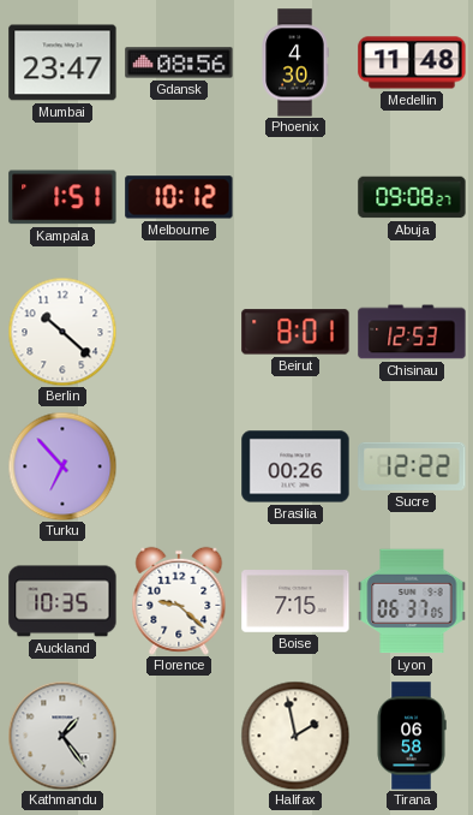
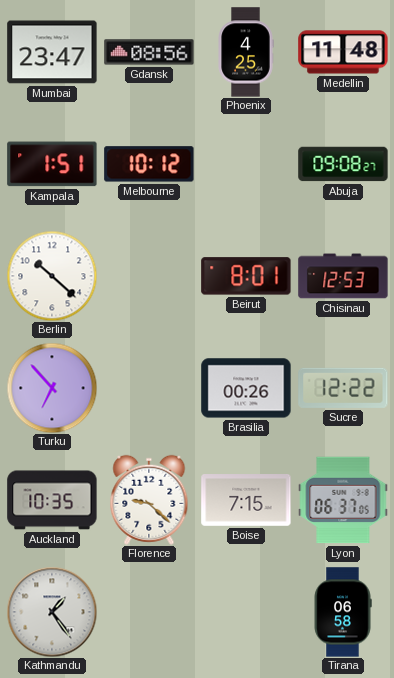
Phoenix: 4:30 -> 4:25 (246, 52)
Halifax: 1:58 -> none (295, 736)
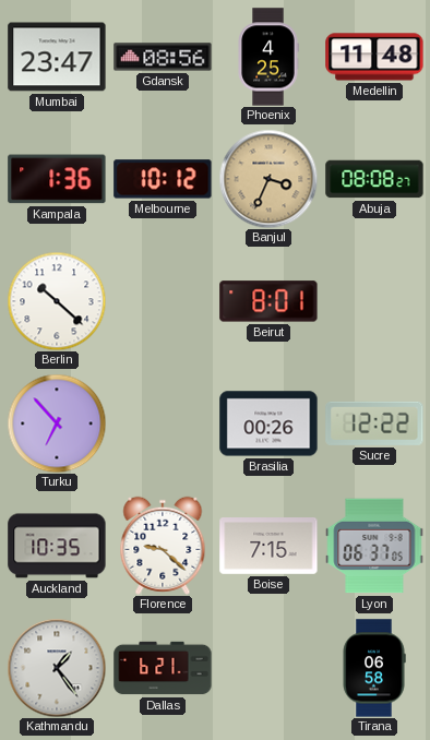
Kampala: 1:51 -> 1:36 (57, 179)
Banjul: none -> 3:34 (268, 179)
Abuja: 09:08 -> 08:08 (374, 179)
Chisinau: 12:53 -> none (343, 276)
Dallas: none -> 6:21 (163, 668)
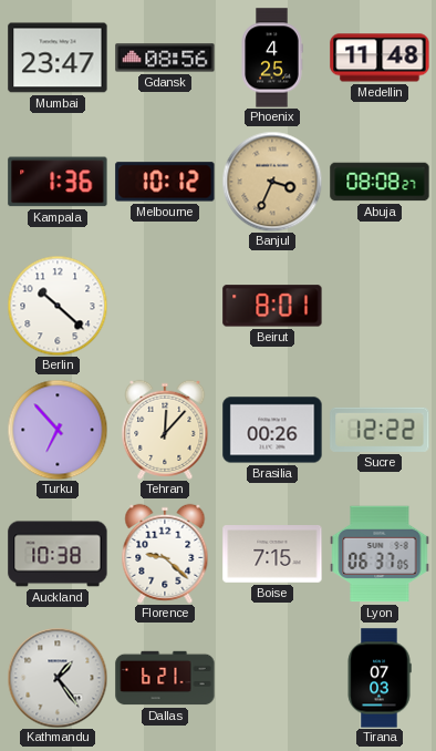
Tehran: none -> 12:07 (165, 430)
Auckland: 10:35 -> 10:38 (58, 554)
Tirana: 06:58 -> 07:03 (380, 678)
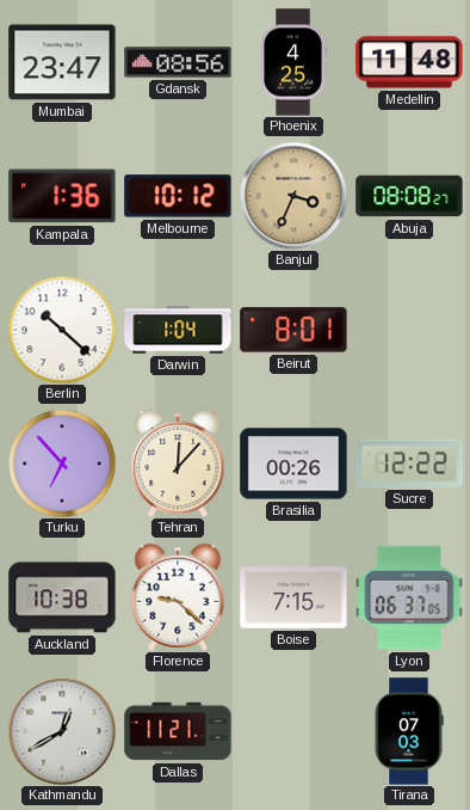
Darwin: none -> 1:04 (178, 330)
Kathmandu: 1:24 -> 12:40 (62, 731)
Dallas: 6:21 -> 11:21 (178, 731)
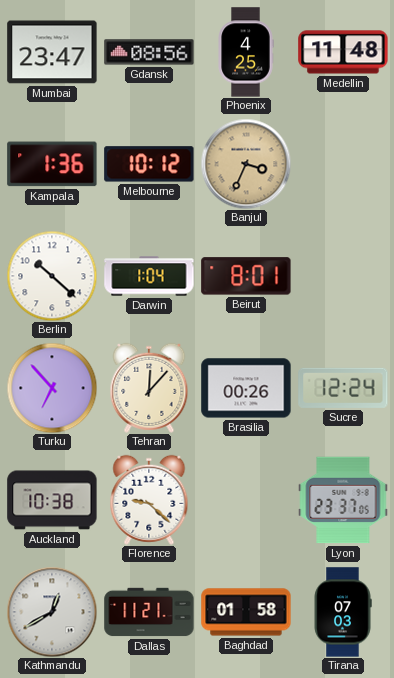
Abuja: 08:08 -> none (409, 196)
Sucre: 12:22 -> 12:24 (343, 388)
Boise: 7:15 -> none (293, 599)
Lyon: 06:37 -> 23:37 (343, 500)
Baghdad: none -> 01:58 (246, 612)
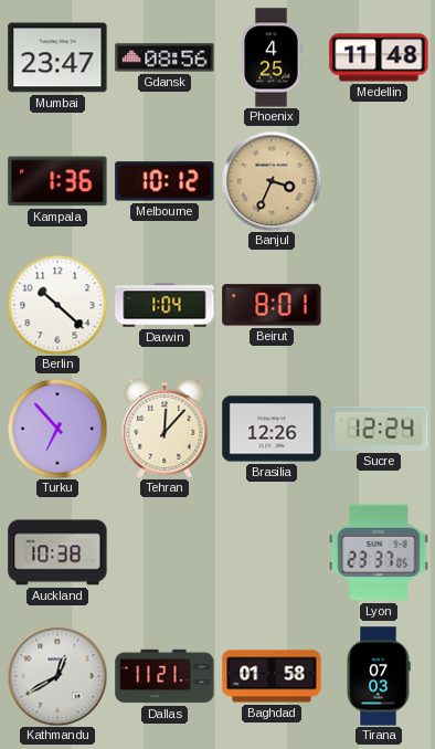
Brasilia: 00:26 -> 12:26 (272, 429)
Florence: 9:22 -> none (149, 500)
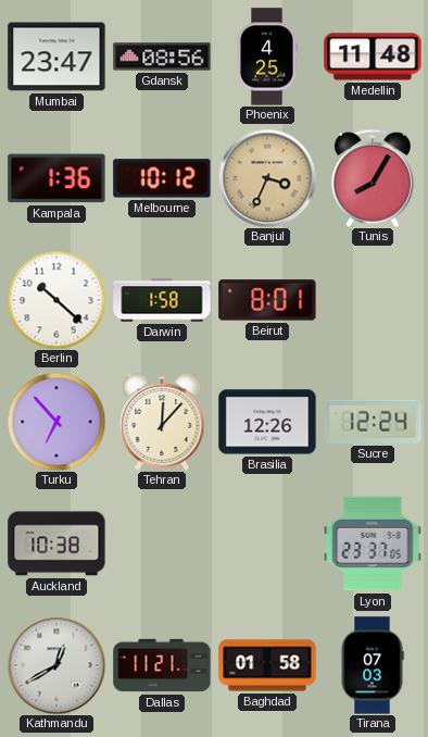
Tunis: none -> 8:05 (373, 178)
Darwin: 1:04 -> 1:58 (162, 300)
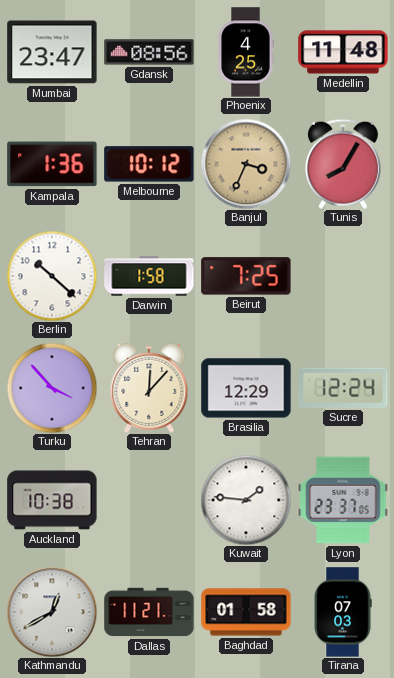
Beirut: 8:01 -> 7:25 (246, 276)
Turku: 6:53 -> 3:53 (52, 388)
Brasilia: 12:26 -> 12:29 (246, 388)
Kuwait: none -> 1:46 (246, 500)
